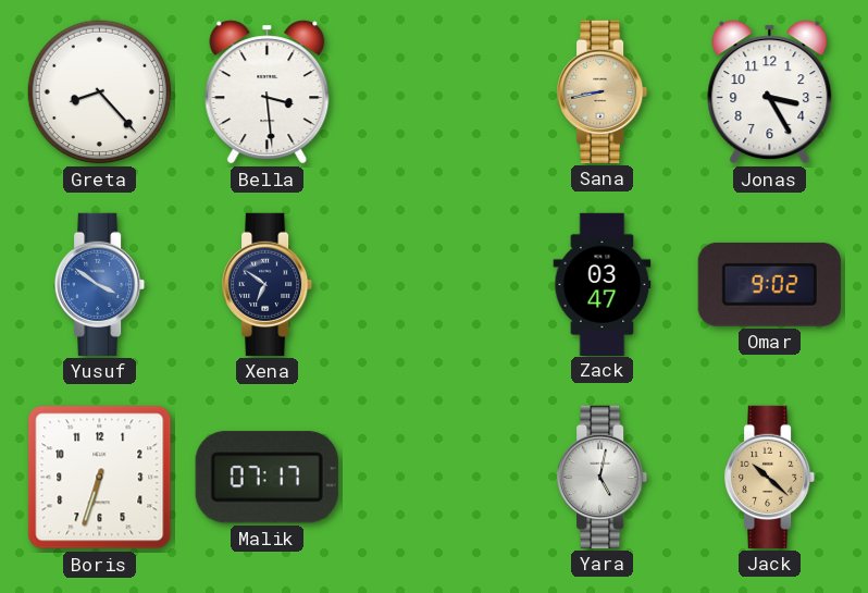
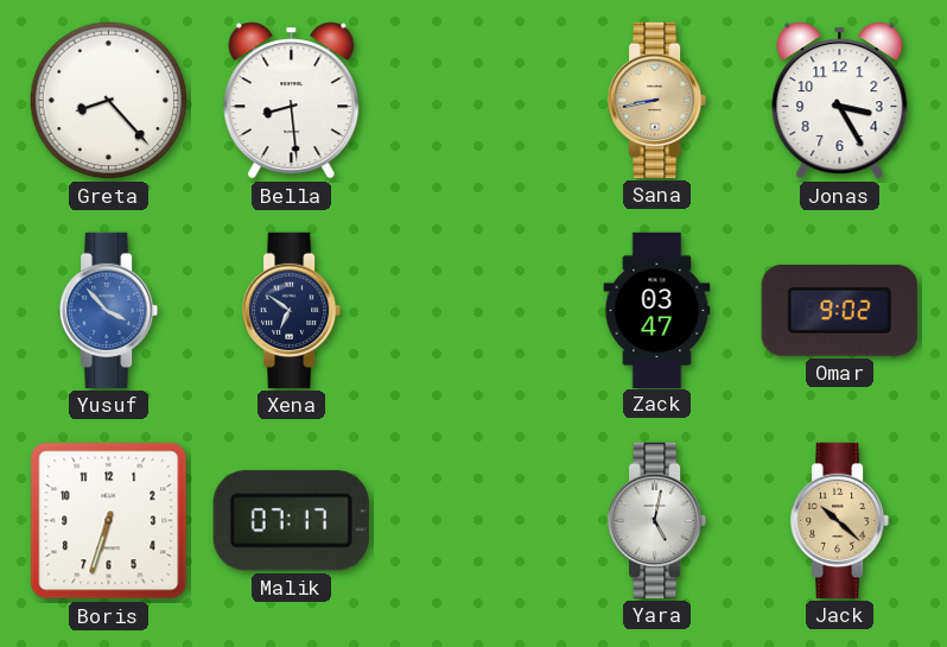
Bella: 3:29 -> 8:29 (292, 101)
Yusuf: 3:51 -> 3:53 (110, 310)
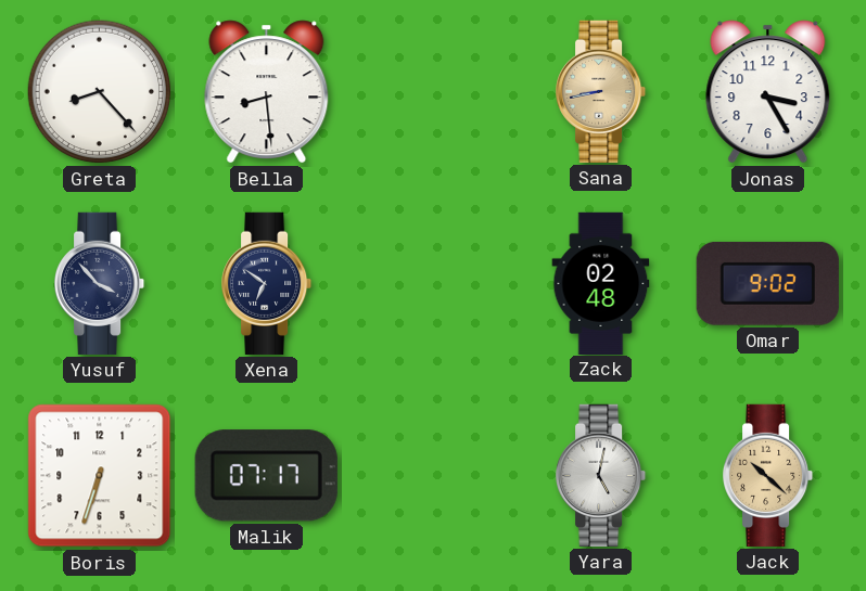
Yusuf dial: blue -> navy (101, 283)
Zack: 03:47 -> 02:48 (601, 283)
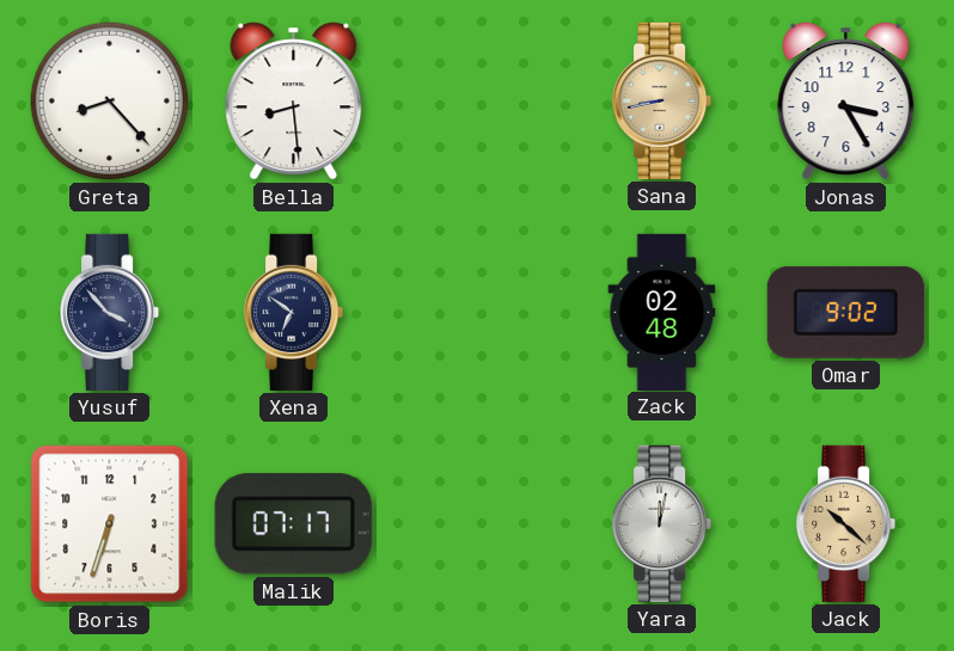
Yara: 5:02 -> 12:02 (663, 523)
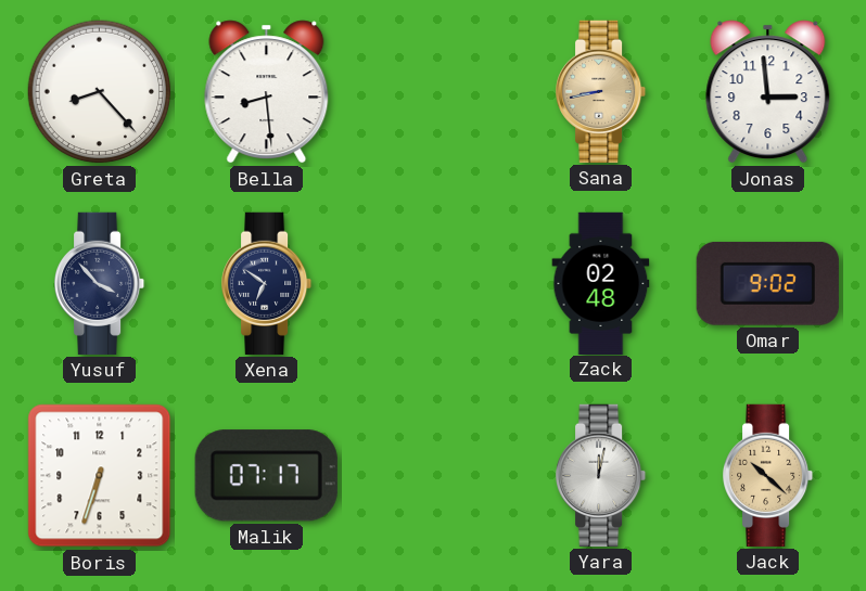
Jonas: 3:25 -> 2:59 (768, 92)
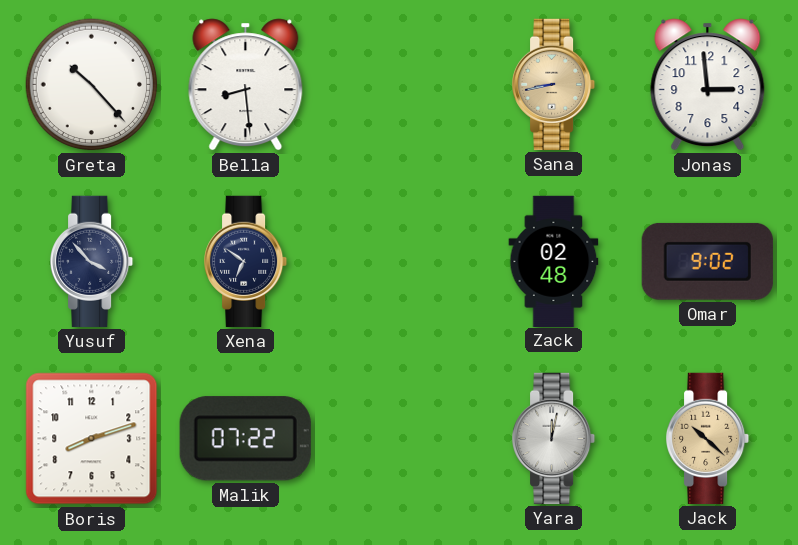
Greta: 8:23 -> 10:23 (92, 85)
Boris: 6:33 -> 8:12 (92, 439)
Malik: 07:17 -> 07:22 (245, 439)
